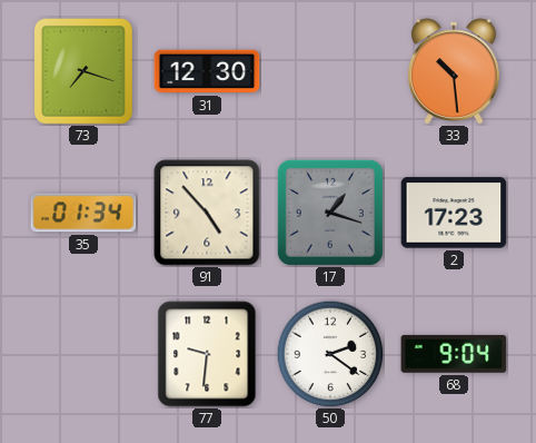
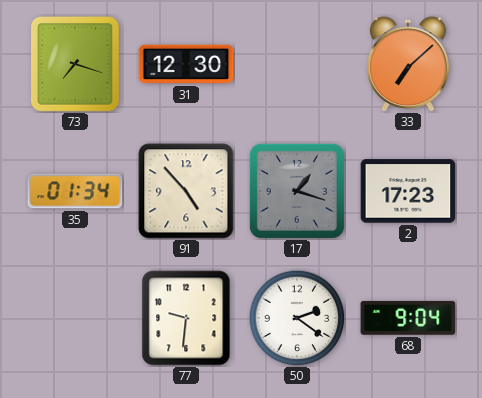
33: 10:29 -> 7:08 (408, 64)
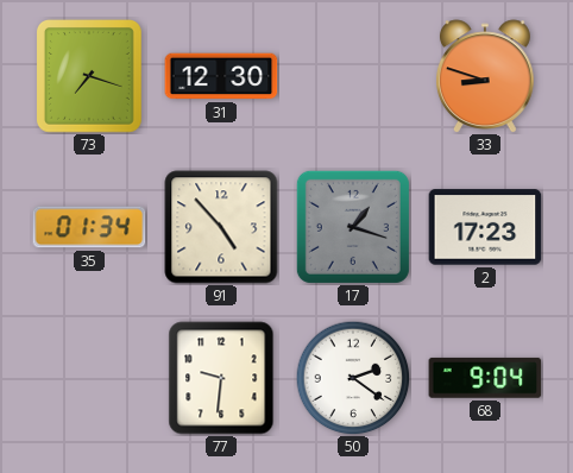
33: 7:08 -> 8:48 (485, 76)
